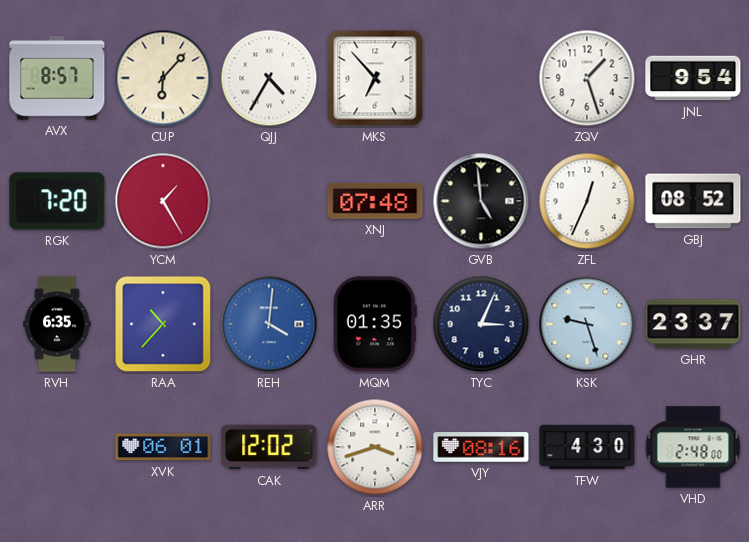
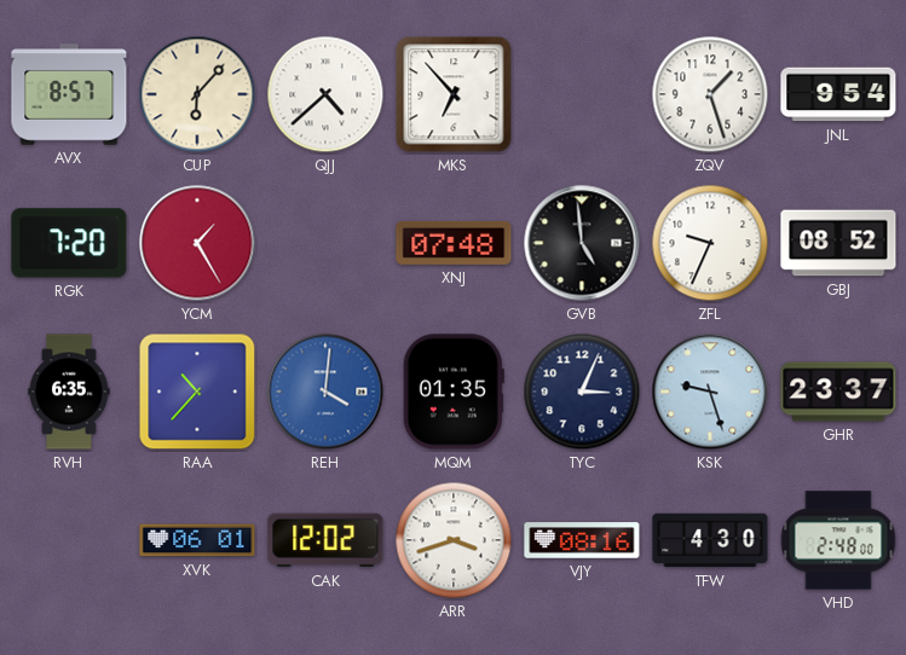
QJJ: 4:35 -> 4:38 (325, 94)
ZFL: 12:34 -> 9:34 (710, 243)
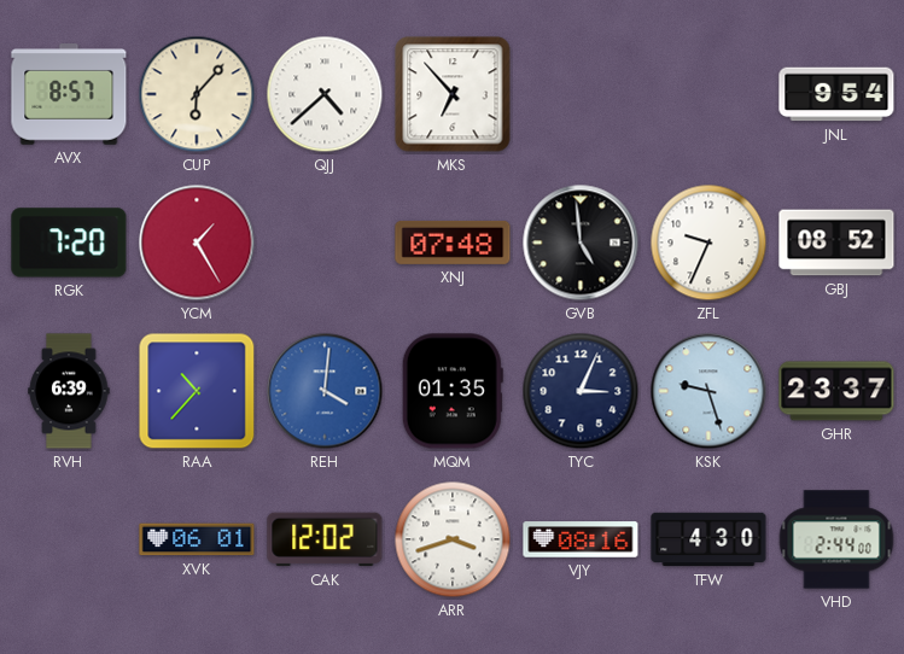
ZQV: 1:27 -> none (710, 94)
RVH: 6:35 -> 6:39 (69, 391)
VHD: 2:48 -> 2:44 (836, 539)
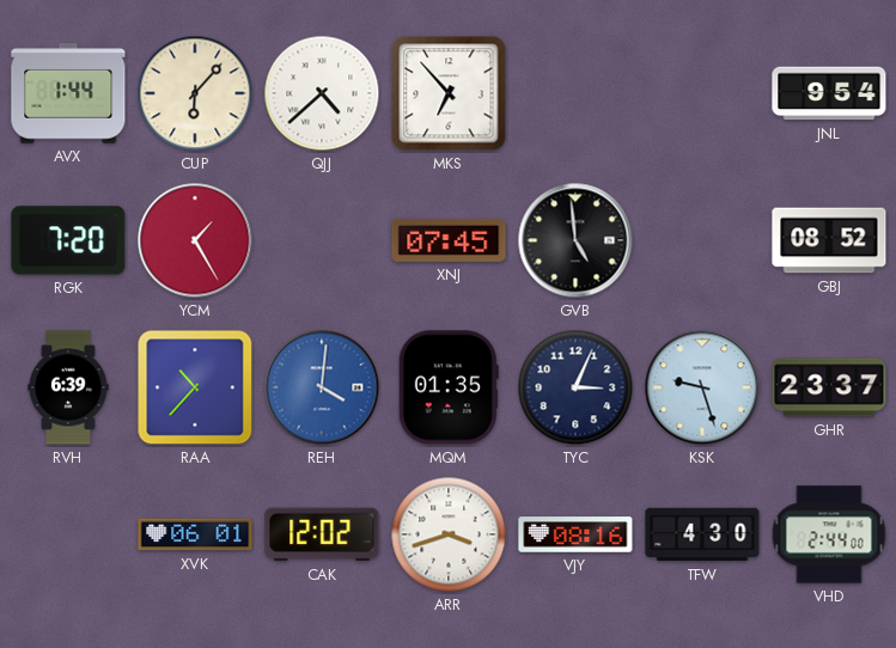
AVX: 8:57 -> 1:44 (68, 93)
XNJ: 07:48 -> 07:45 (449, 240)
ZFL: 9:34 -> none (708, 243)
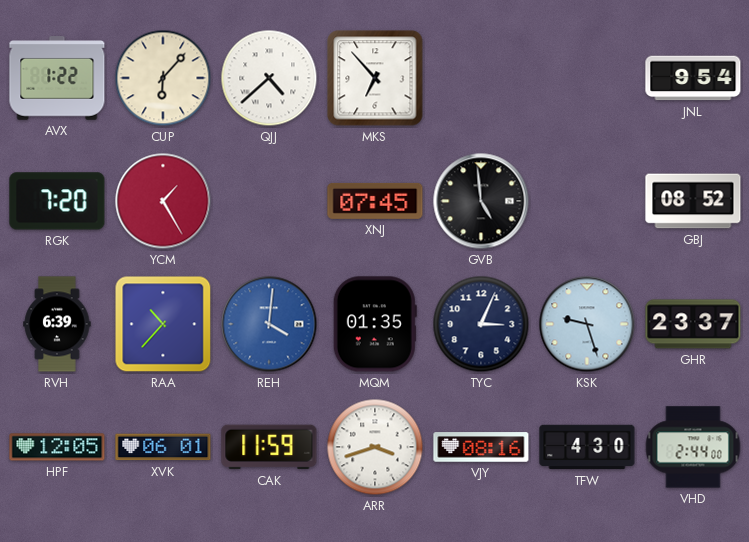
AVX: 1:44 -> 1:22 (57, 78)
HPF: none -> 12:05 (57, 447)
CAK: 12:02 -> 11:59 (269, 447)
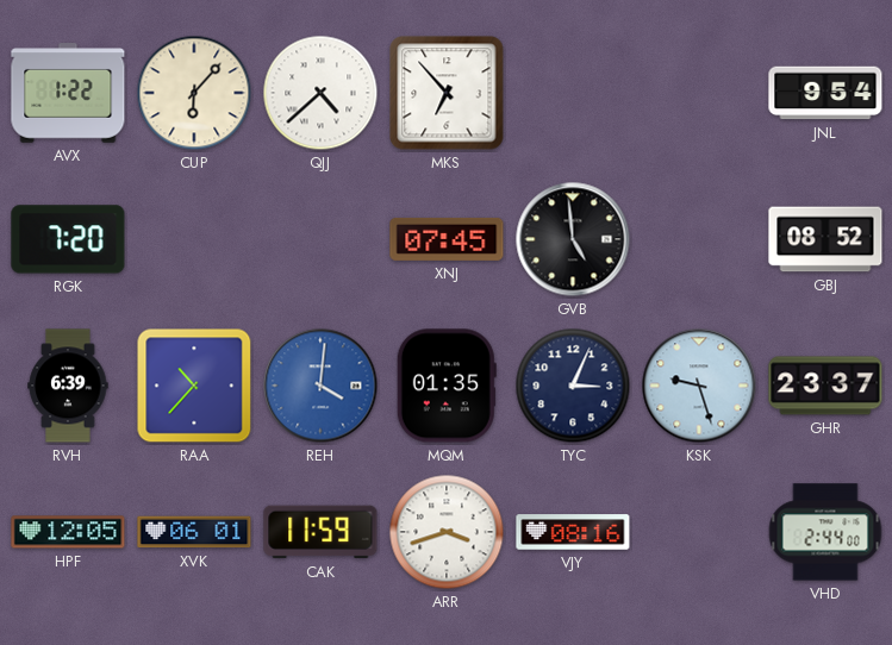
YCM: 1:25 -> none (163, 201)
TFW: 4:30 -> none (587, 447)
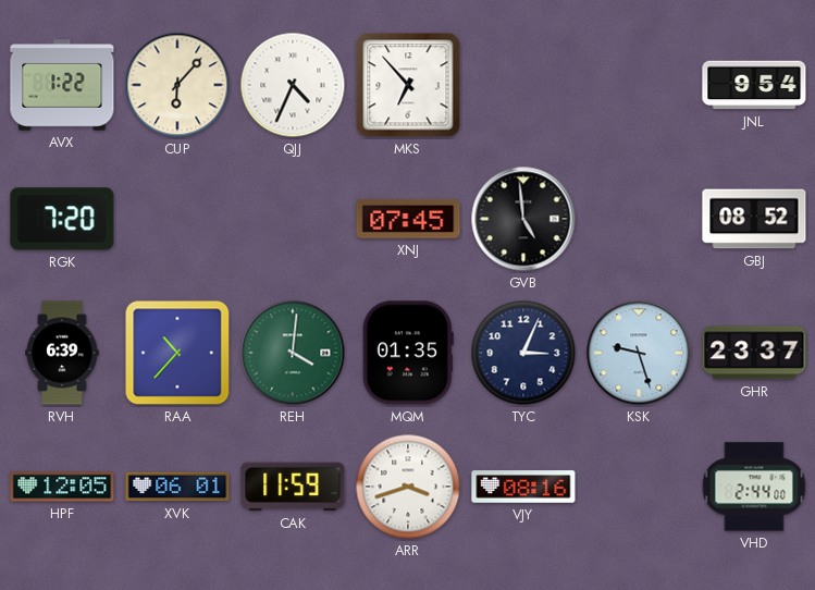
QJJ: 4:38 -> 4:34 (293, 85)
REH dial: blue -> green (293, 353)
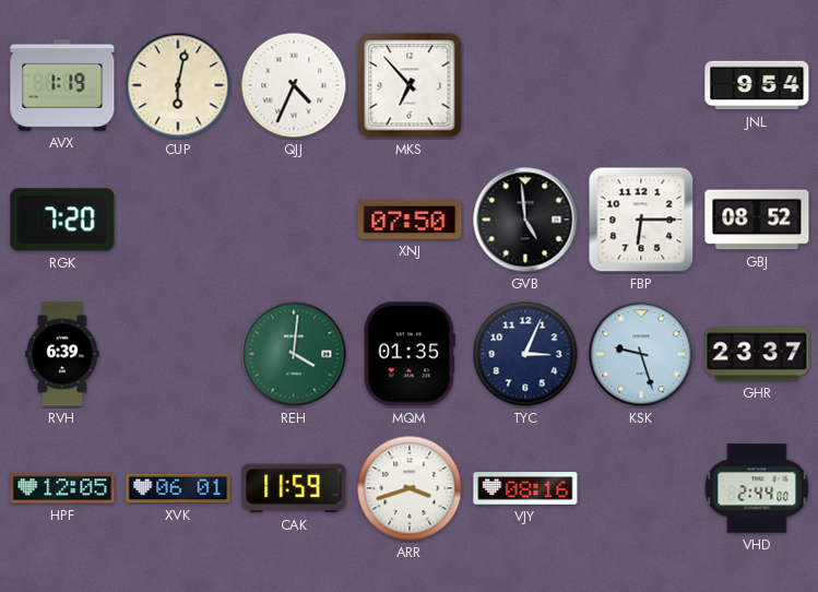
AVX: 1:22 -> 1:19 (62, 85)
CUP: 6:07 -> 6:02 (178, 85)
XNJ: 07:45 -> 07:50 (410, 220)
FBP: none -> 6:15 (641, 220)
RAA: 10:37 -> none (177, 353)
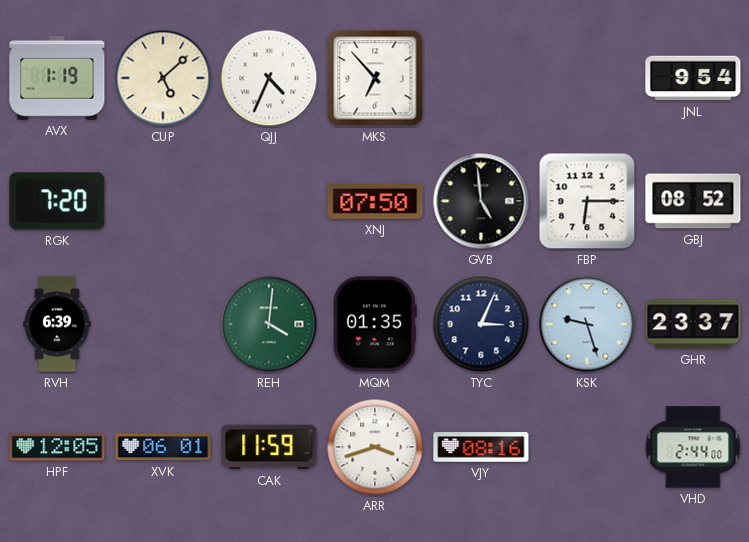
CUP: 6:02 -> 5:08 (163, 78)
